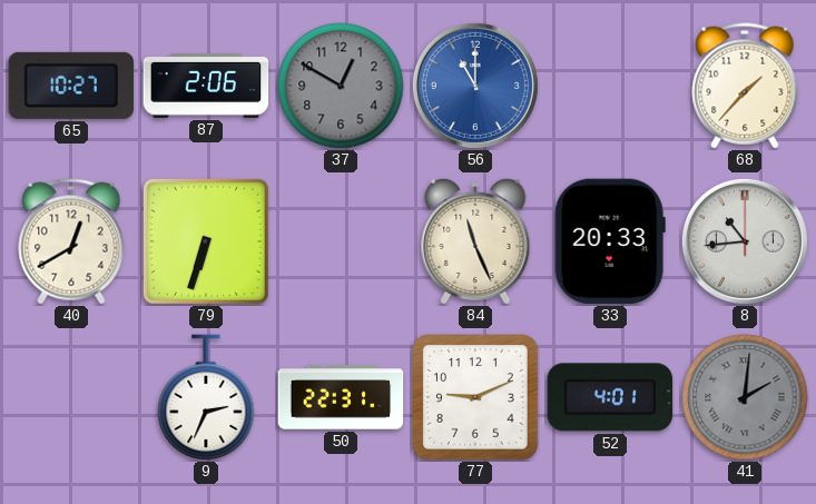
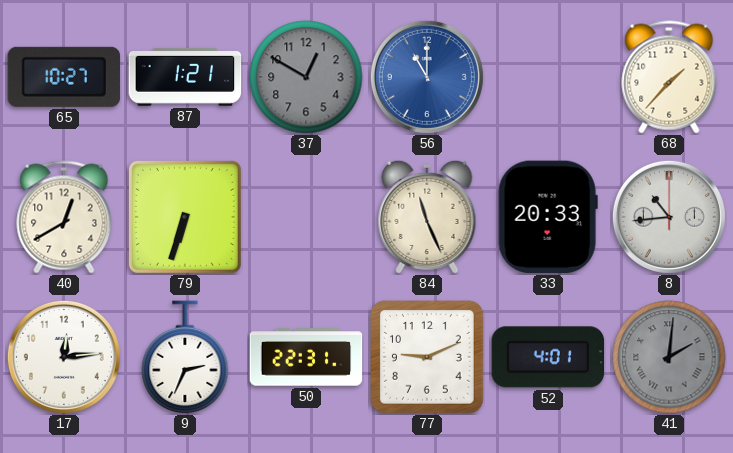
87: 2:06 -> 1:21 (185, 77)
17: none -> 12:14 (64, 357)
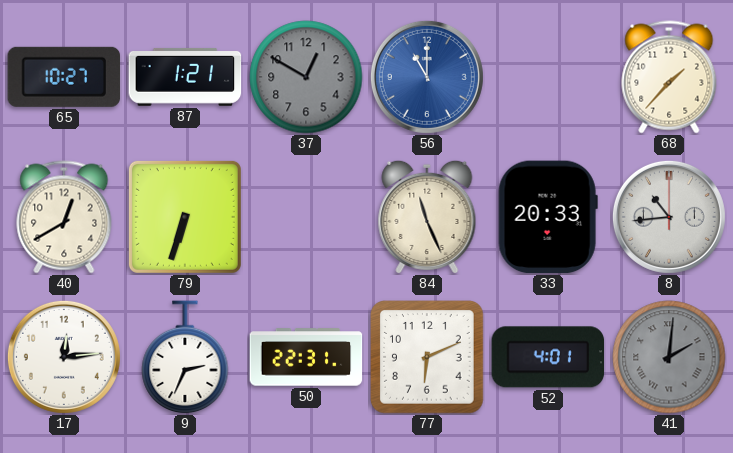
77: 9:11 -> 6:11 (428, 358)
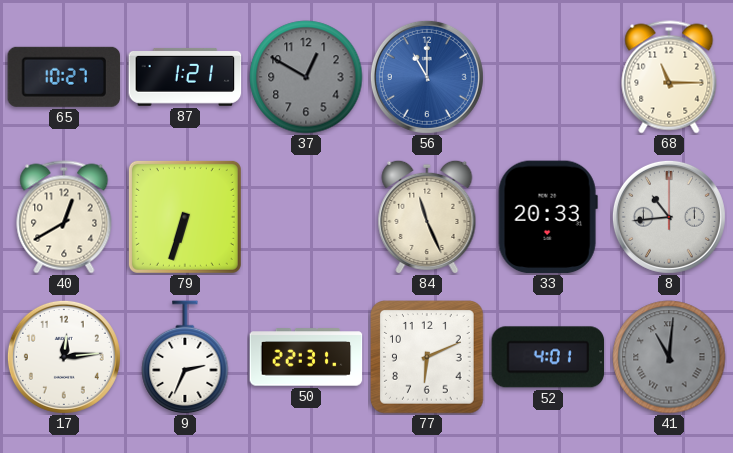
68: 1:37 -> 11:15 (669, 77)
41: 2:01 -> 11:01 (669, 357)
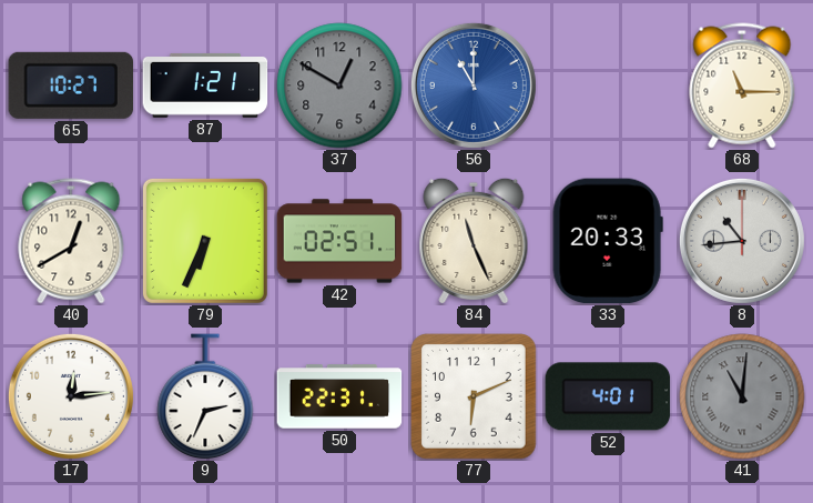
79: 6:33 -> 6:34 (205, 241)
42: none -> 02:51 (339, 241)
